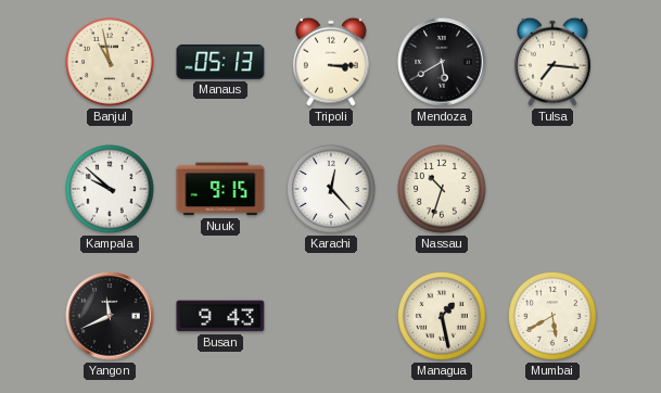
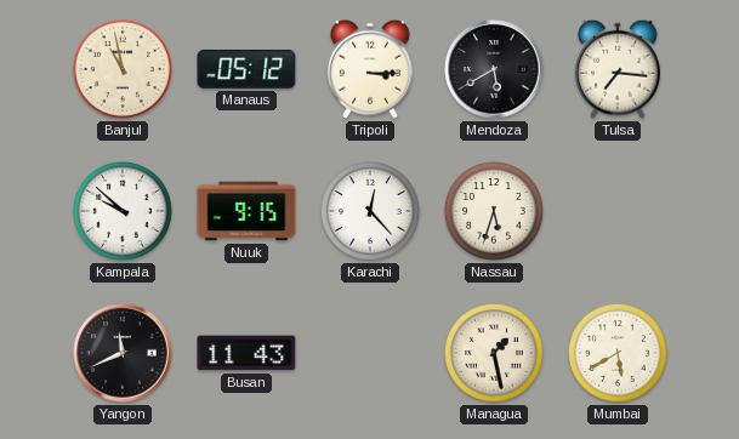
Manaus: 05:13 -> 05:12 (246, 69)
Nassau: 10:33 -> 5:33 (495, 212)
Busan: 9:43 -> 11:43 (246, 353)
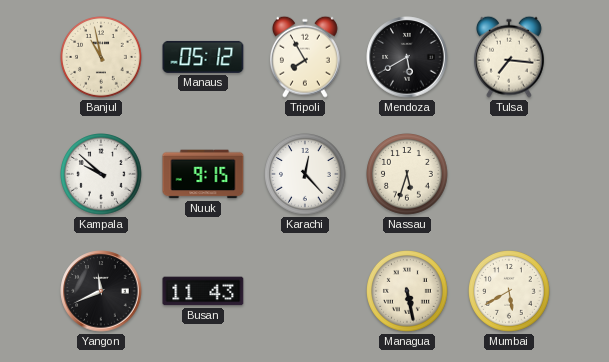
Tripoli: 3:15 -> 7:55 (305, 57)
Managua: 1:28 -> 5:28 (408, 292)
